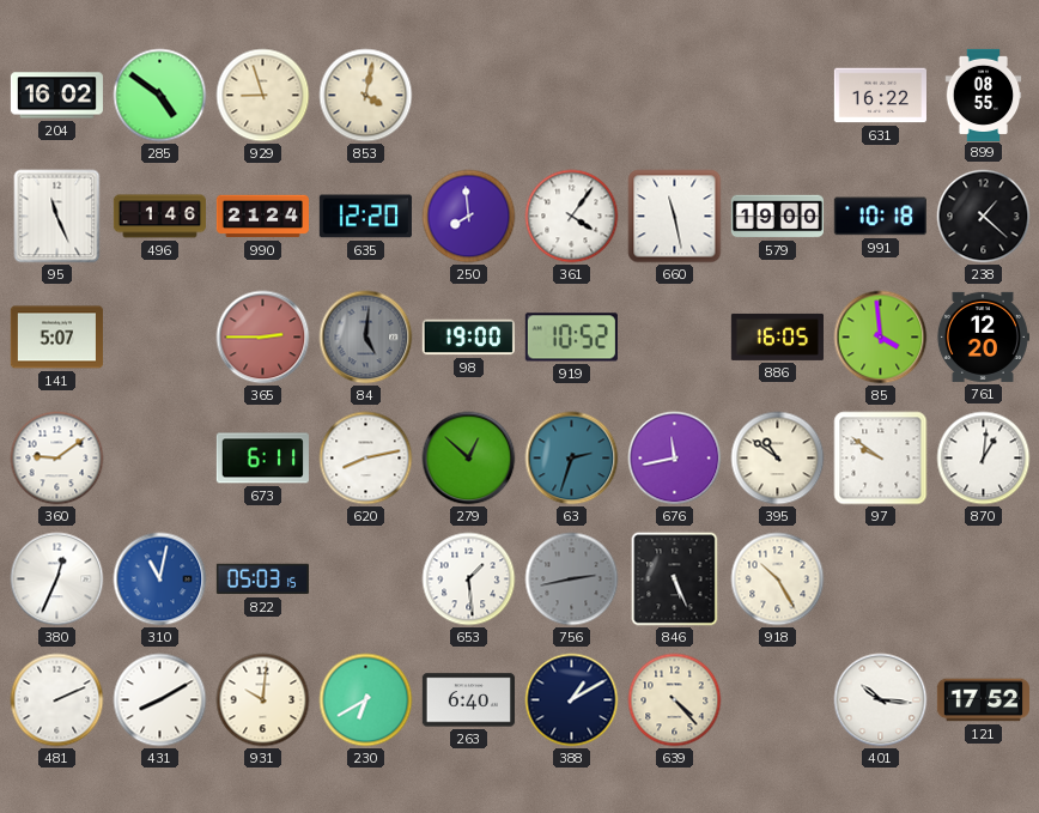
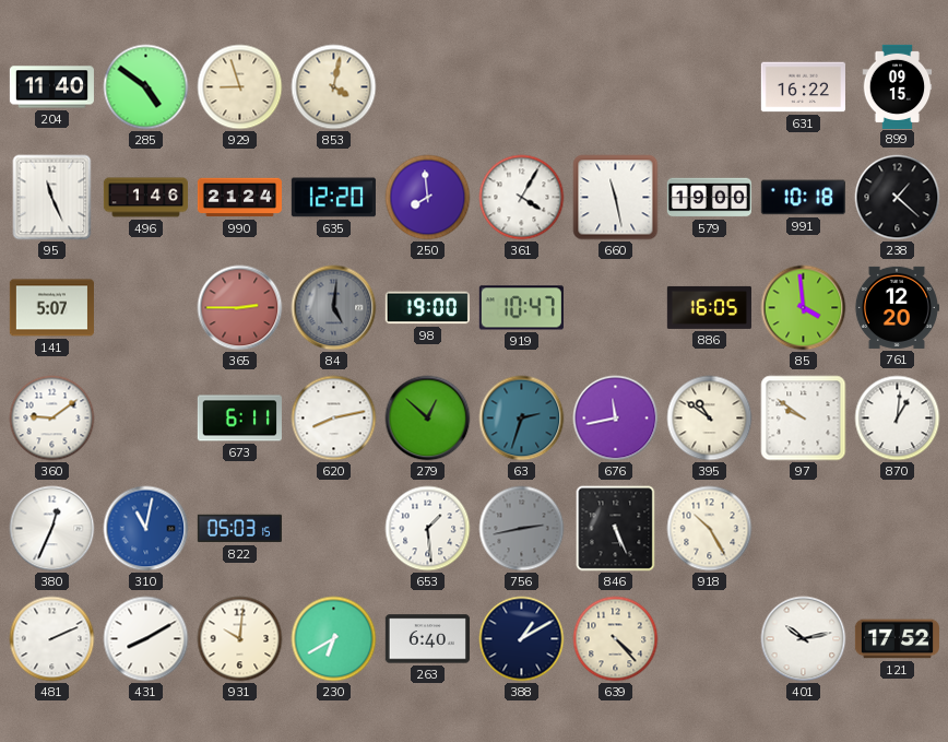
204: 16:02 -> 11:40 (51, 87)
899: 08:55 -> 09:15 (898, 86)
361: 4:06 -> 4:05 (522, 198)
919: 10:52 -> 10:47 (521, 308)
401: 10:16 -> 10:13 (804, 639)
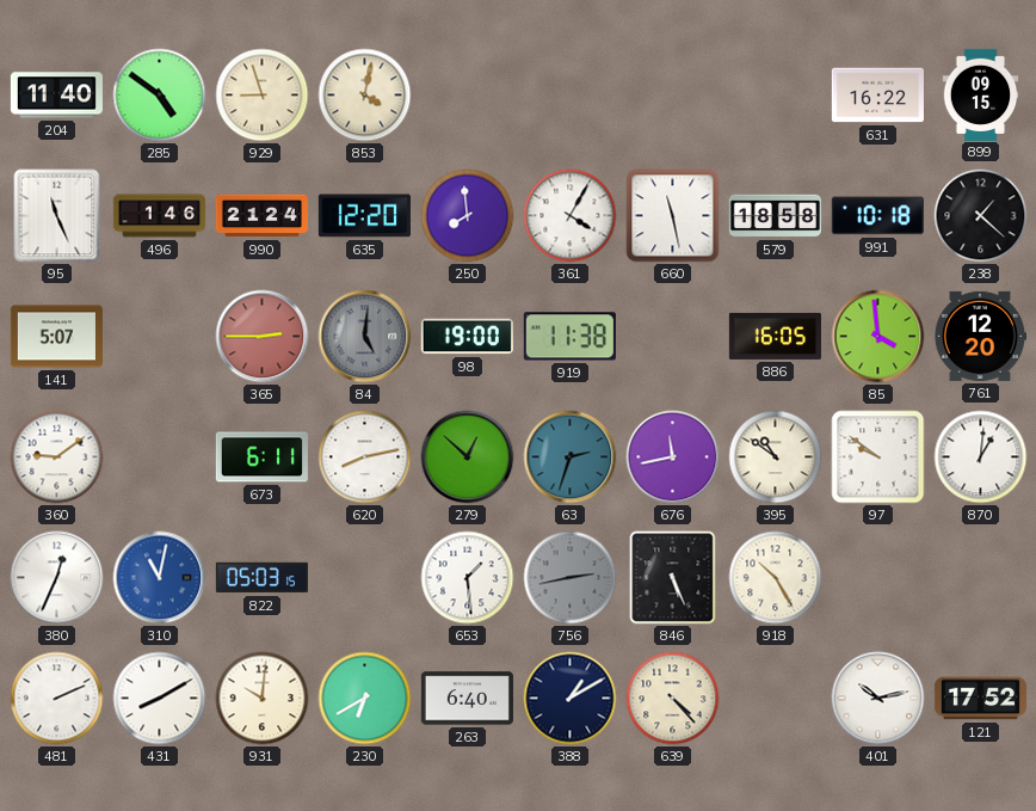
579: 19:00 -> 18:58 (775, 216)
919: 10:47 -> 11:38 (569, 337)
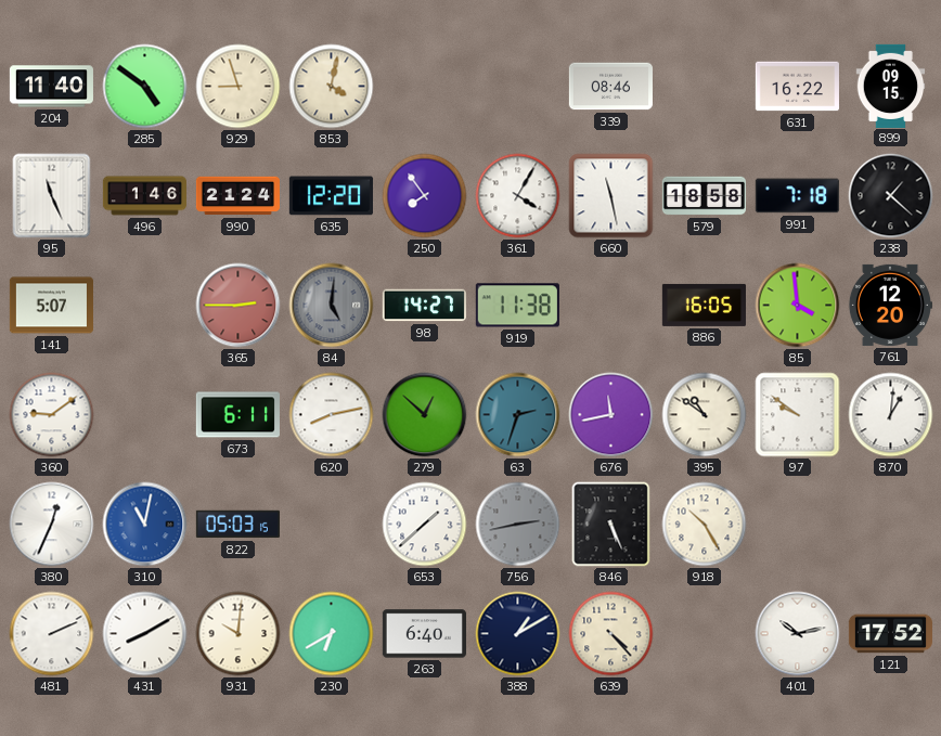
339: none -> 08:46 (610, 87)
250: 7:59 -> 7:54 (425, 196)
991: 10:18 -> 7:18 (797, 196)
98: 19:00 -> 14:27 (424, 306)
653: 1:29 -> 1:38 (425, 525)
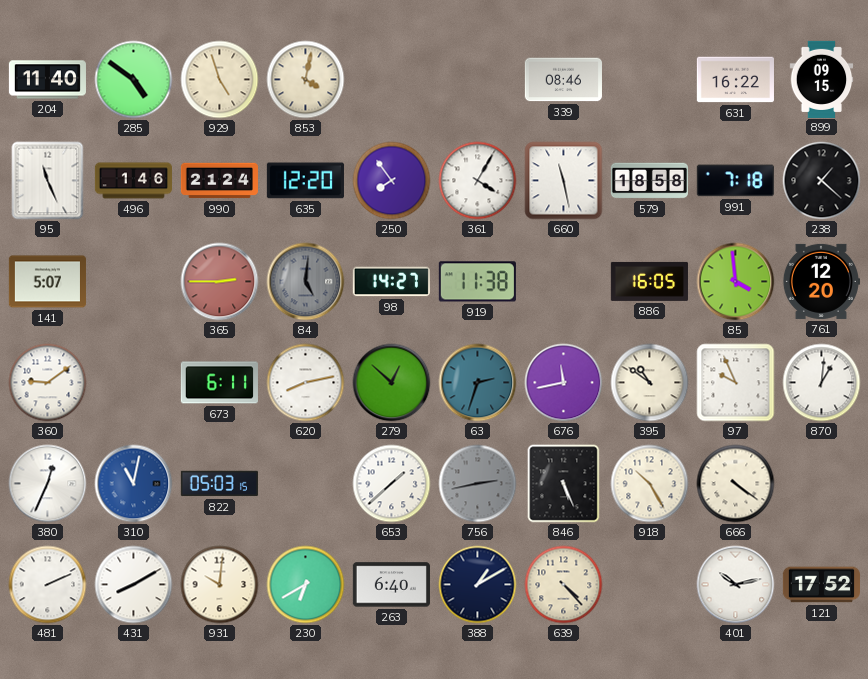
929: 8:57 -> 4:57 (220, 80)
97: 9:51 -> 9:56 (736, 383)
666: none -> 4:21 (736, 484)
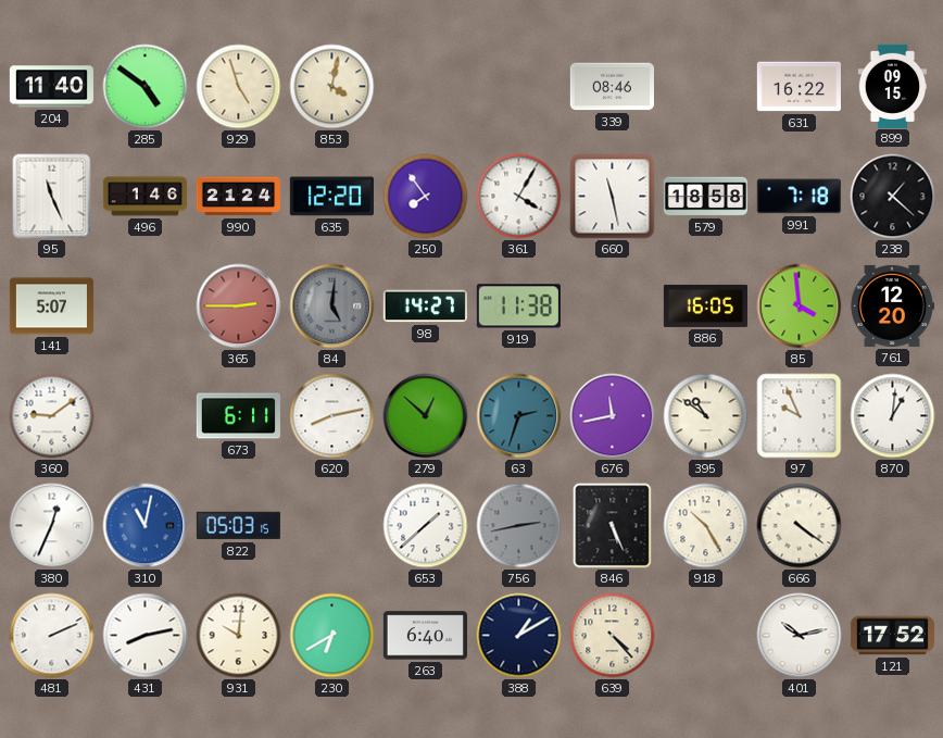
431: 8:10 -> 8:13 (146, 636)
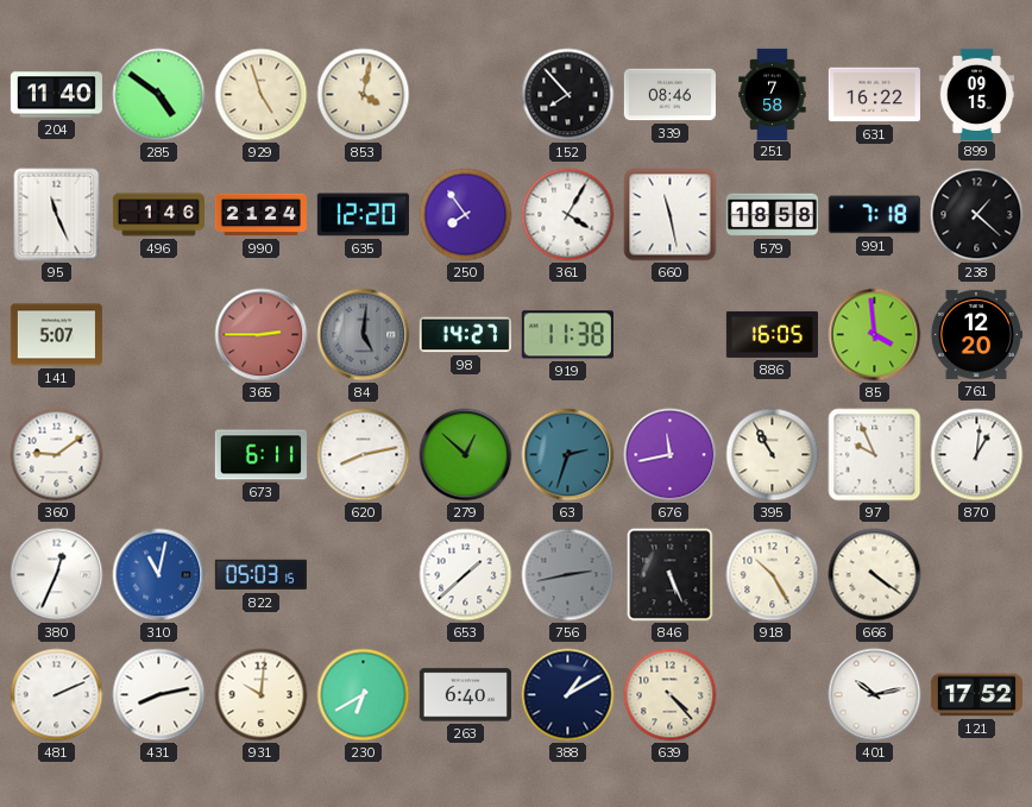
152: none -> 7:53 (568, 95)
251: none -> 7:58 (773, 94)
395: 10:51 -> 10:55 (773, 455)
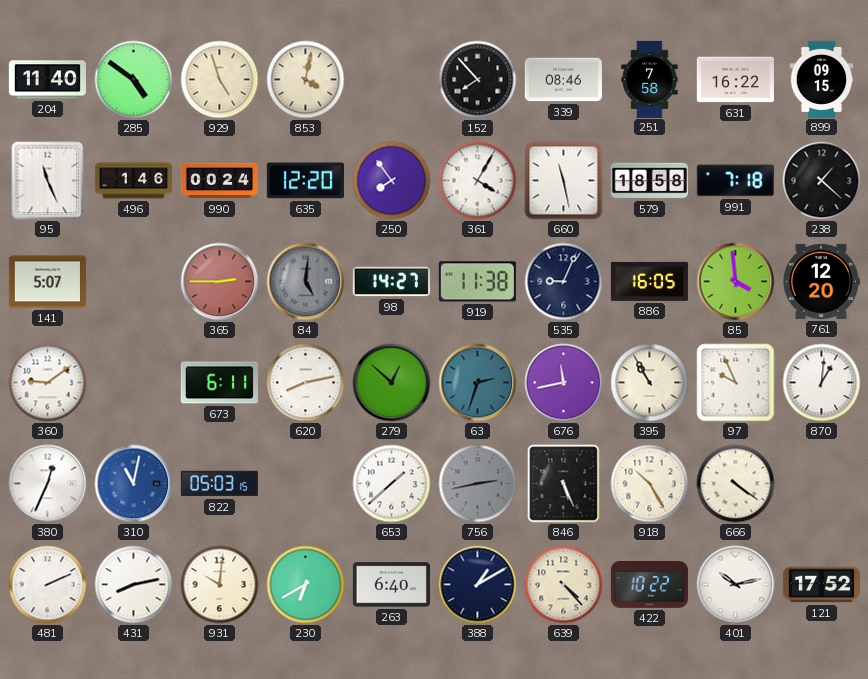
990: 21:24 -> 00:24 (219, 181)
535: none -> 9:04 (564, 282)
422: none -> 10:22 (649, 585)
